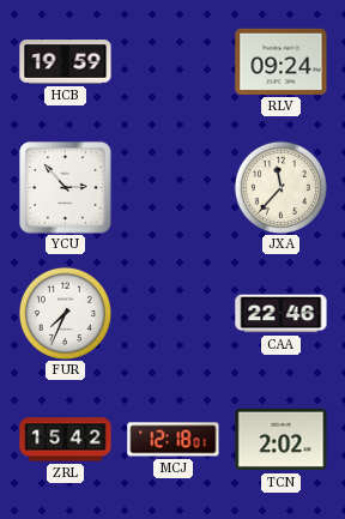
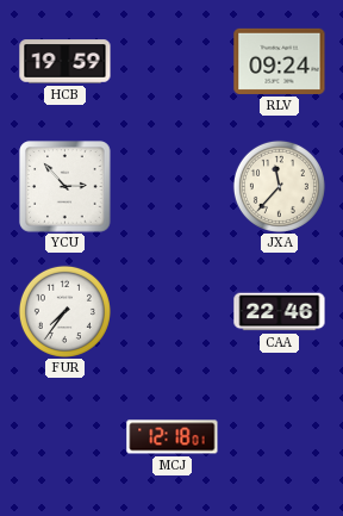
FUR: 7:34 -> 7:36 (64, 311)
ZRL: 15:42 -> none (66, 440)
TCN: 2:02 -> none (282, 440)
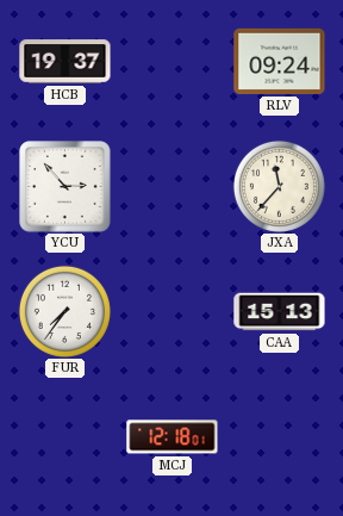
HCB: 19:59 -> 19:37 (66, 62)
CAA: 22:46 -> 15:13 (280, 312)
